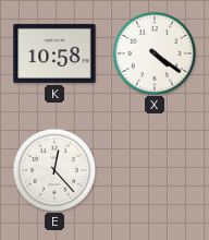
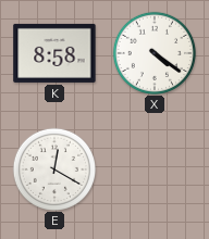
K: 10:58 -> 8:58 (54, 53)
E: 12:23 -> 12:20 (53, 168)
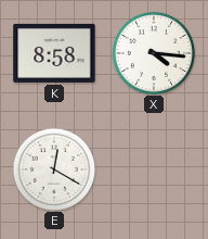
X: 4:21 -> 4:16 (153, 52)
